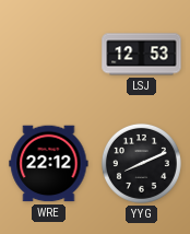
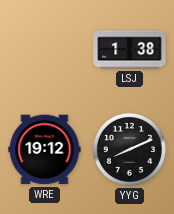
LSJ: 12:53 -> 1:38 (130, 50)
WRE: 22:12 -> 19:12 (45, 150)
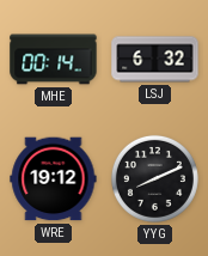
MHE: none -> 00:14 (54, 60)
LSJ: 1:38 -> 6:32 (155, 60)
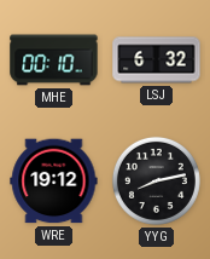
MHE: 00:14 -> 00:10 (54, 61)
YYG: 8:11 -> 8:13 (156, 180)
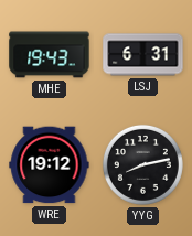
MHE: 00:10 -> 19:43 (50, 55)
LSJ: 6:32 -> 6:31 (143, 55)
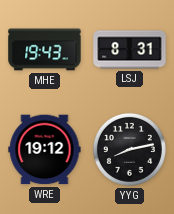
LSJ: 6:31 -> 8:31 (130, 50)
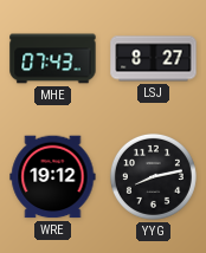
MHE: 19:43 -> 07:43 (53, 59)
LSJ: 8:31 -> 8:27 (154, 59)
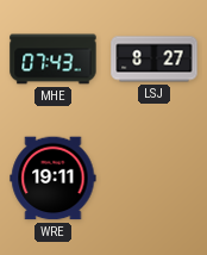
WRE: 19:12 -> 19:11 (54, 179)
YYG: 8:13 -> none (153, 176)
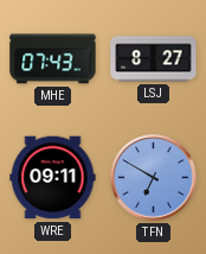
WRE: 19:11 -> 09:11 (53, 178)
TFN: none -> 6:50 (154, 178)
